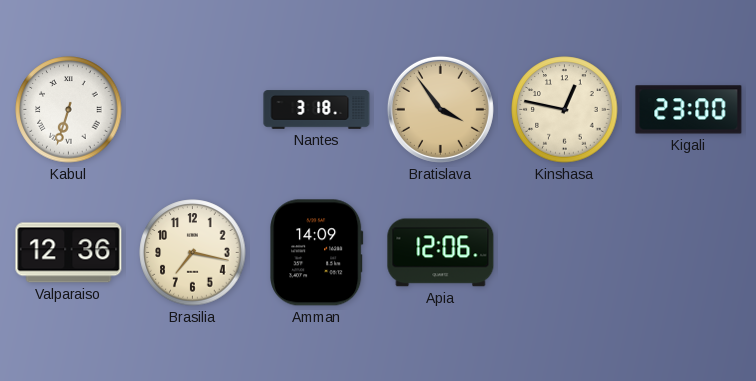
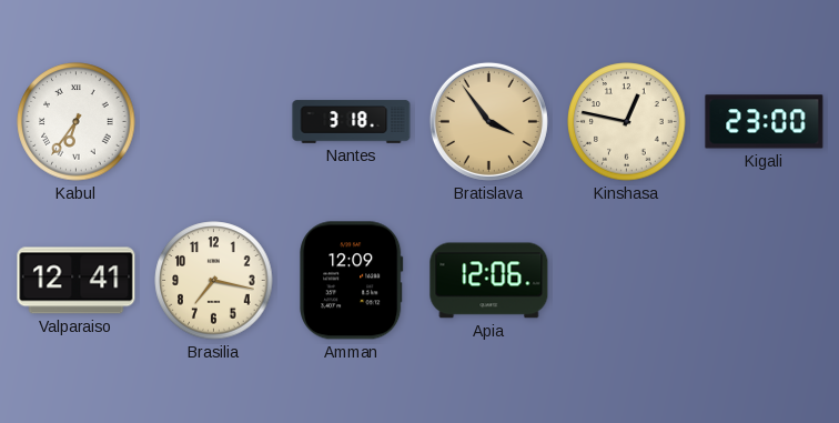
Kabul: 6:33 -> 6:36 (77, 122)
Valparaiso: 12:36 -> 12:41 (77, 281)
Amman: 14:09 -> 12:09 (352, 281)
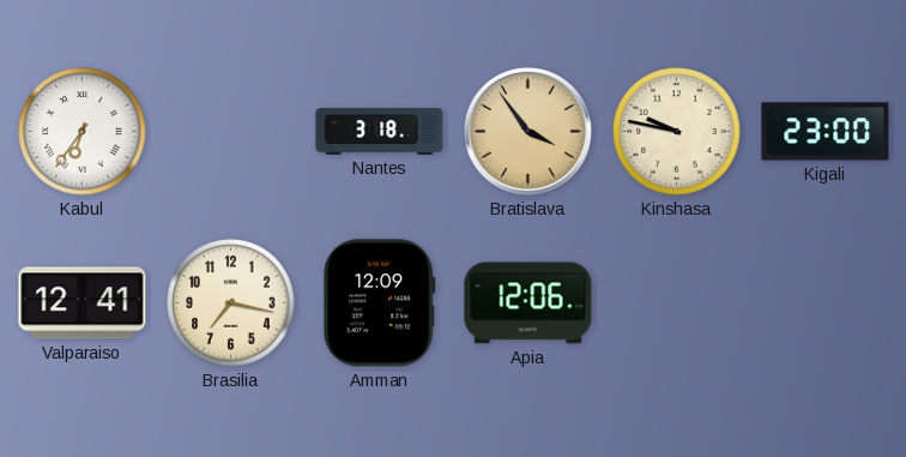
Kinshasa: 12:47 -> 9:47 (677, 132)
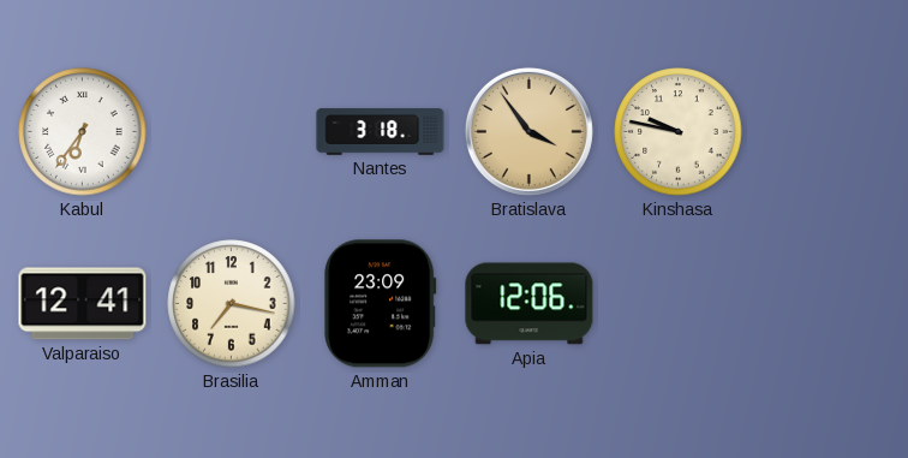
Kigali: 23:00 -> none (826, 132)
Amman: 12:09 -> 23:09 (381, 304)
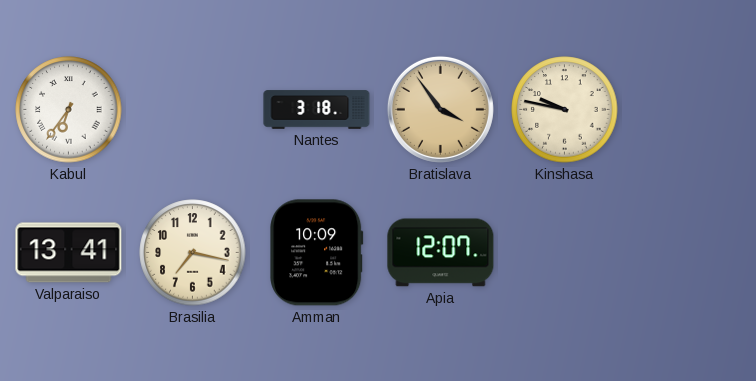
Valparaiso: 12:41 -> 13:41 (69, 253)
Amman: 23:09 -> 10:09 (317, 253)
Apia: 12:06 -> 12:07 (441, 253)
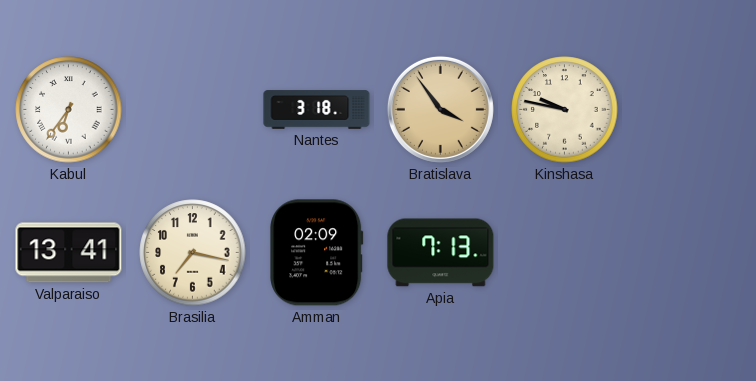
Amman: 10:09 -> 02:09 (317, 253)
Apia: 12:07 -> 7:13 (441, 253)
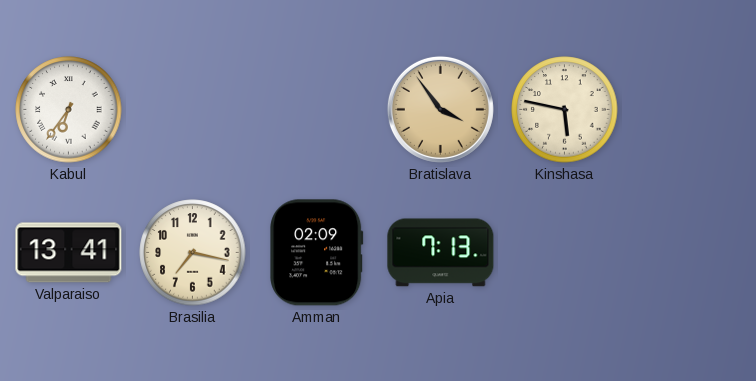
Nantes: 3:18 -> none (317, 110)
Kinshasa: 9:47 -> 5:47 (565, 110)
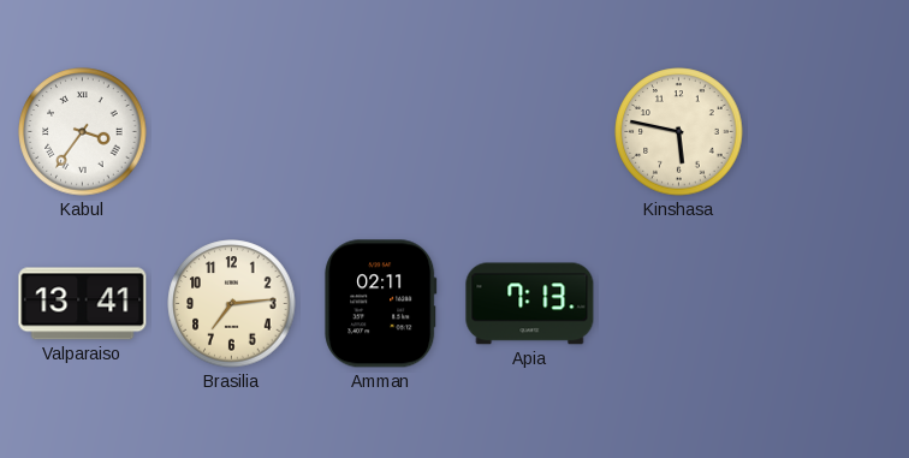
Kabul: 6:36 -> 3:36 (83, 132)
Bratislava: 3:54 -> none (440, 109)
Brasilia: 7:17 -> 7:14 (232, 304)
Amman: 02:09 -> 02:11 (381, 304)
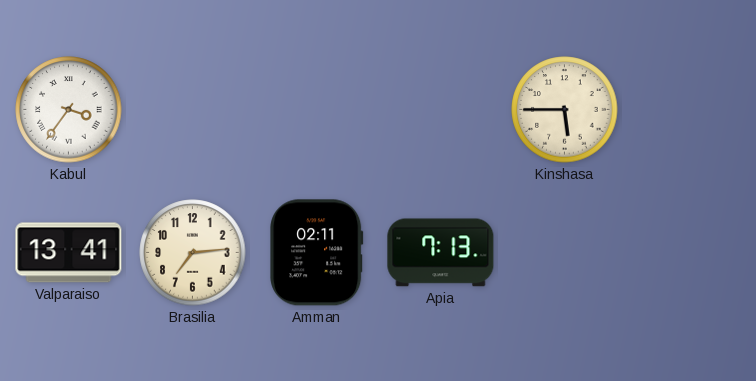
Kinshasa: 5:47 -> 5:45 (565, 110)
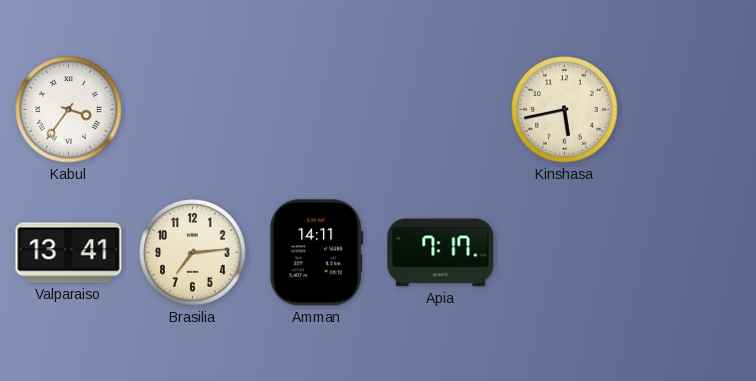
Kinshasa: 5:45 -> 5:43 (565, 110)
Amman: 02:11 -> 14:11 (317, 253)
Apia: 7:13 -> 7:17 (441, 253)
